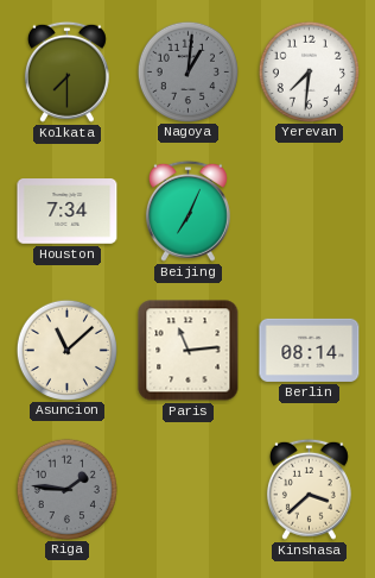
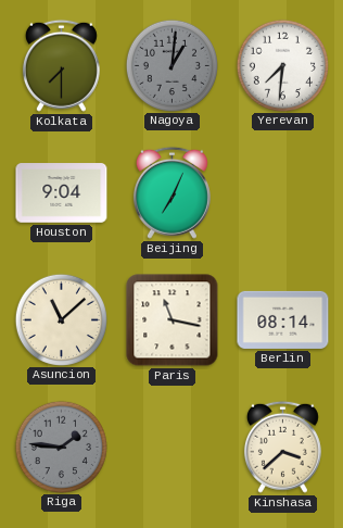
Houston: 7:34 -> 9:04 (62, 193)
Paris: 11:14 -> 11:17 (173, 320)
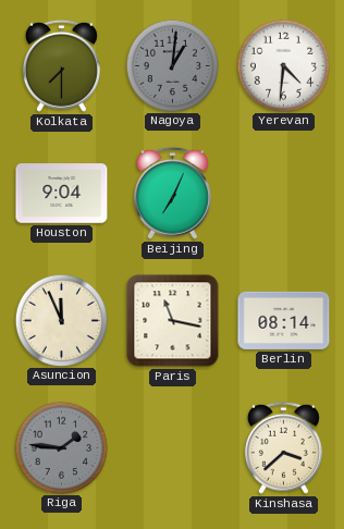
Yerevan: 7:31 -> 4:31 (283, 65)
Asuncion: 11:08 -> 11:56 (61, 320)
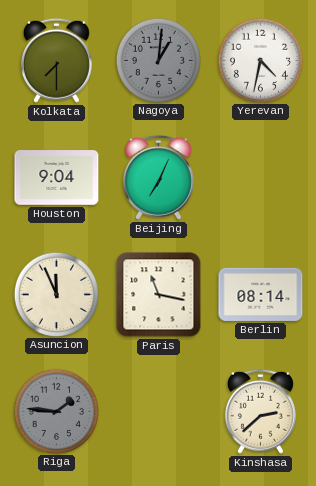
Yerevan: 4:31 -> 4:32 (260, 60)
Kinshasa: 3:38 -> 2:38 (260, 411)
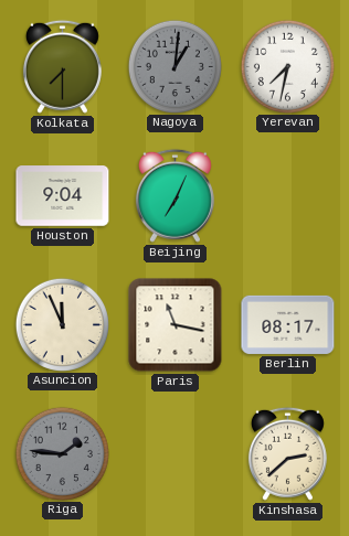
Yerevan: 4:32 -> 7:32 (287, 66)
Berlin: 08:14 -> 08:17 (288, 324)
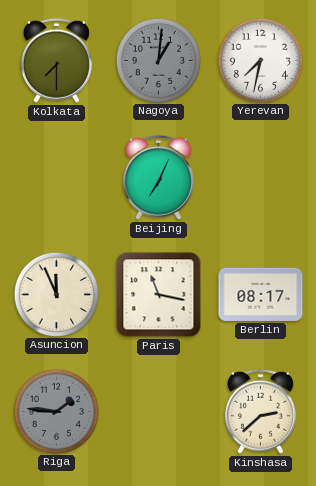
Houston: 9:04 -> none (63, 196)
